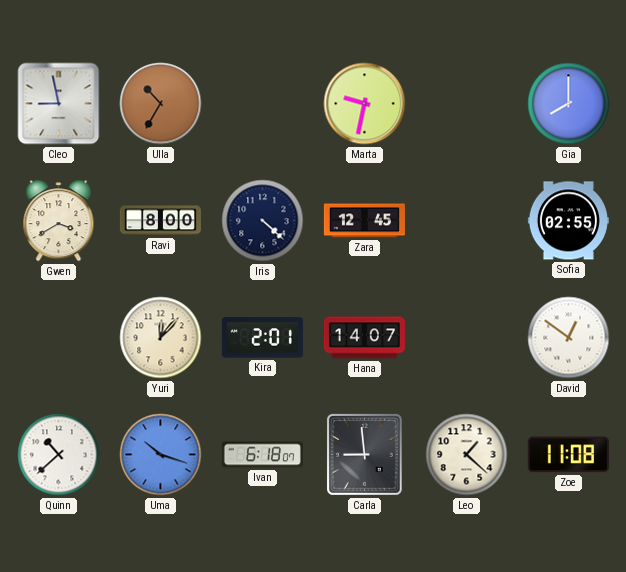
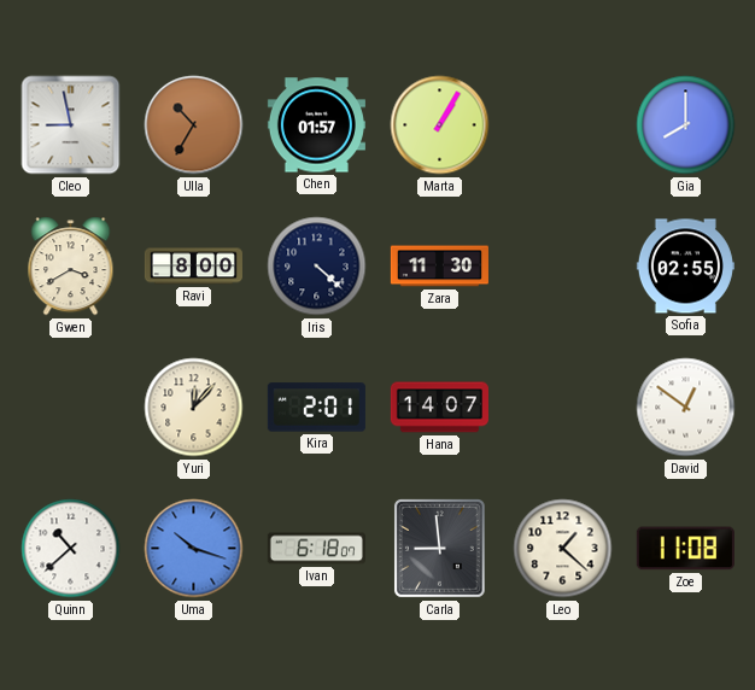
Chen: none -> 01:57 (316, 125)
Marta: 9:32 -> 1:05 (440, 125)
Zara: 12:45 -> 11:30 (439, 267)
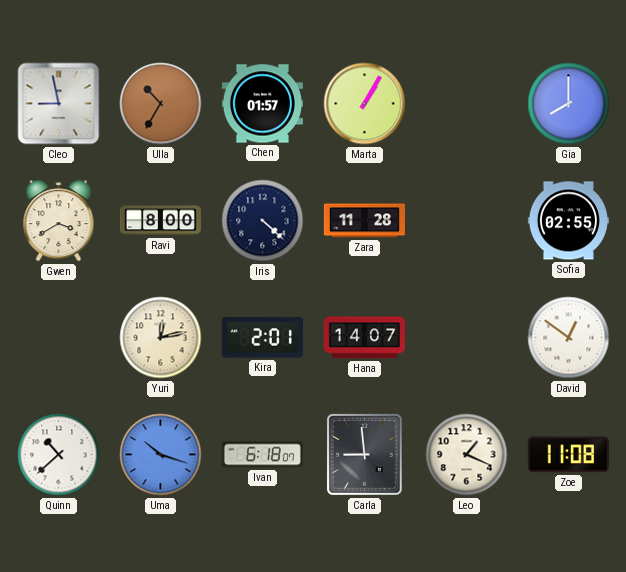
Zara: 11:30 -> 11:28 (364, 221)
Yuri: 12:07 -> 12:13 (161, 338)
Leo: 1:22 -> 1:19 (467, 455)
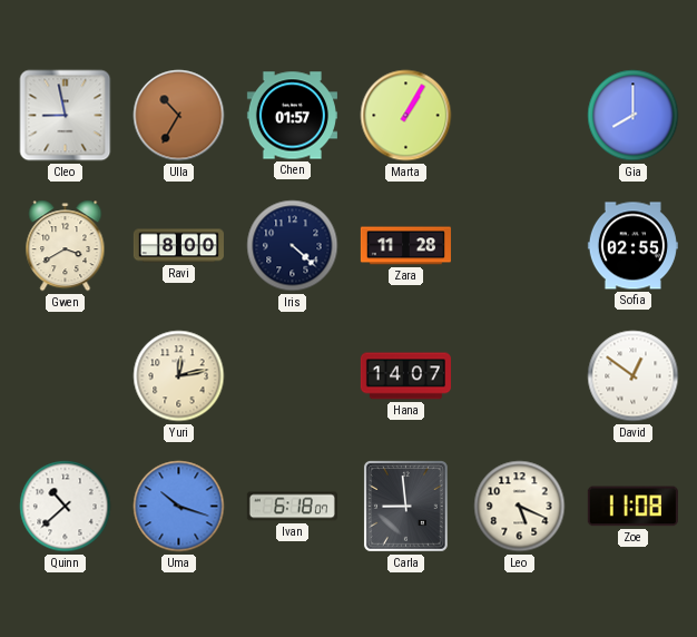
Kira: 2:01 -> none (262, 338)
Leo: 1:19 -> 5:19 (520, 507)
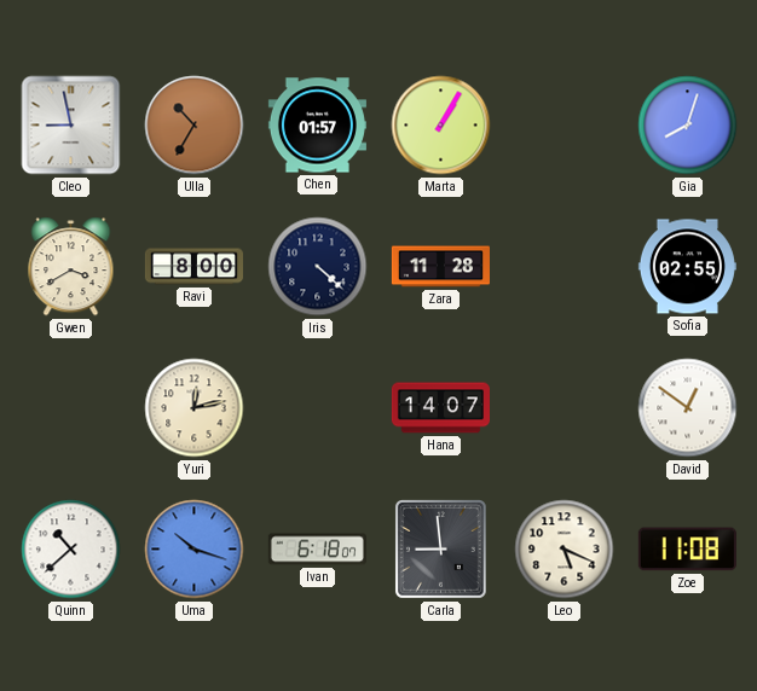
Gia: 8:00 -> 8:03 (688, 126)
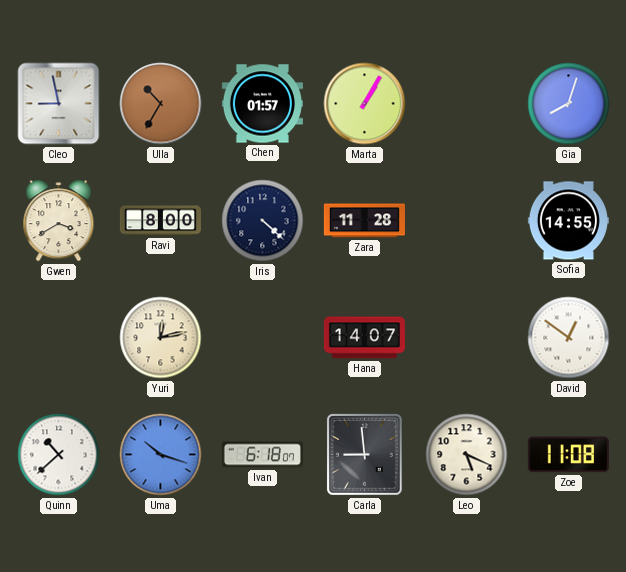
Sofia: 02:55 -> 14:55 (568, 221)
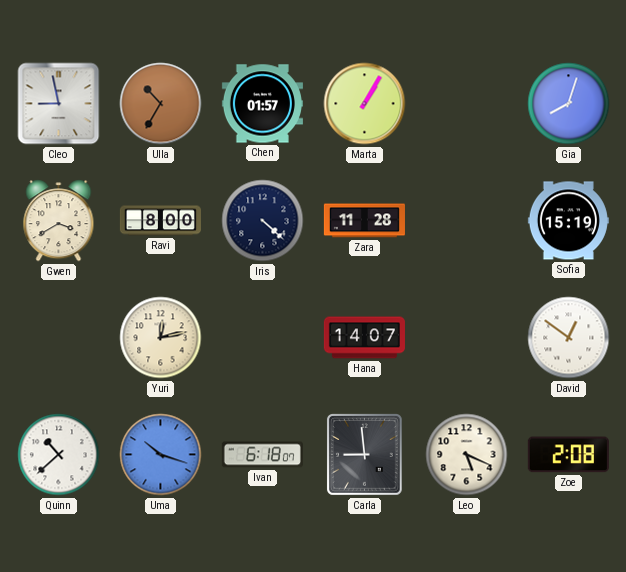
Sofia: 14:55 -> 15:19 (568, 221)
Zoe: 11:08 -> 2:08 (568, 455)
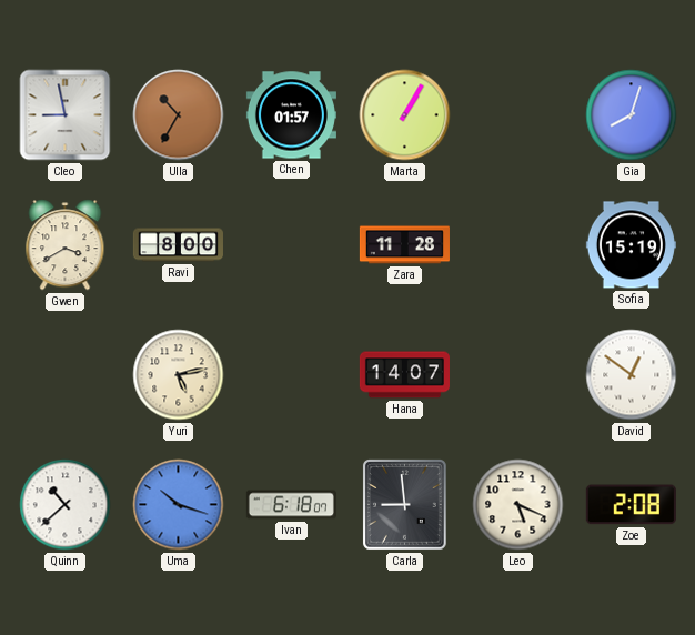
Iris: 4:22 -> none (263, 221)
Yuri: 12:13 -> 5:13 (179, 375)
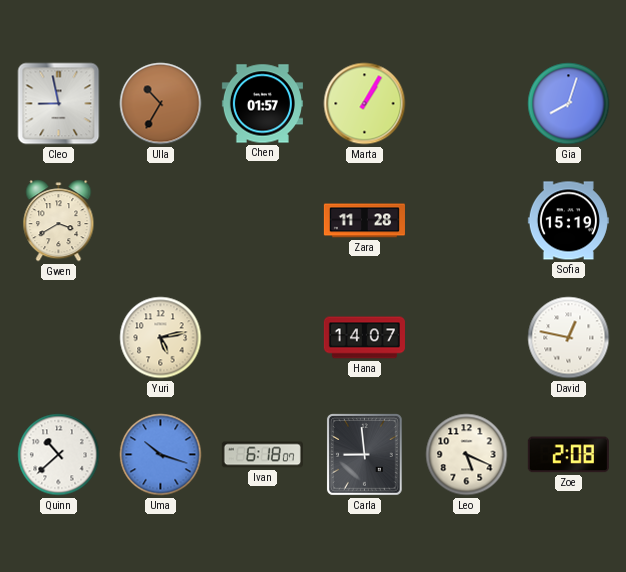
Ravi: 8:00 -> none (178, 245)
David: 12:51 -> 12:47 (569, 338)
